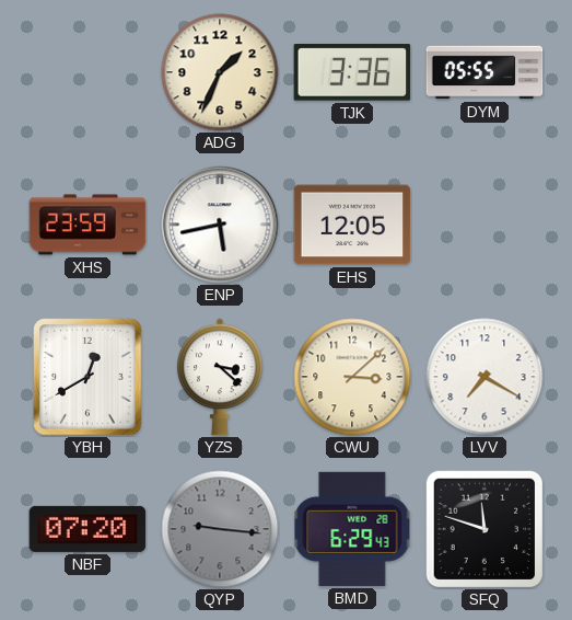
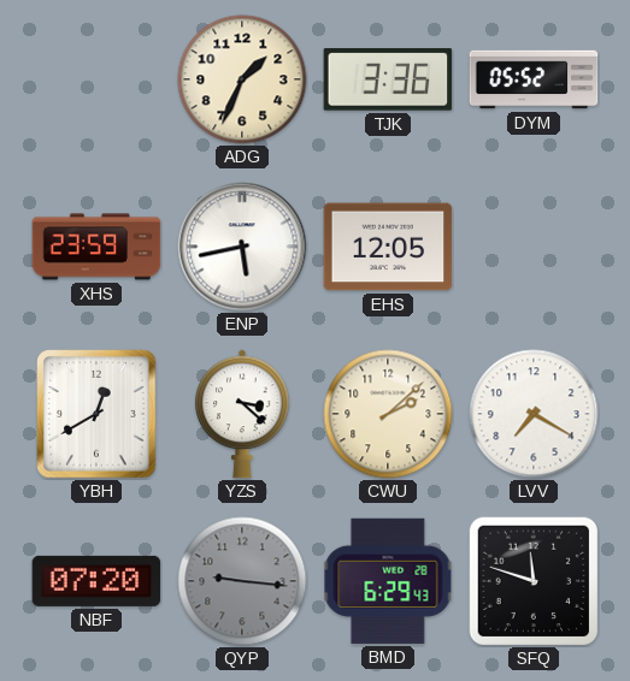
DYM: 05:55 -> 05:52 (534, 79)
CWU: 3:08 -> 2:08 (388, 414)
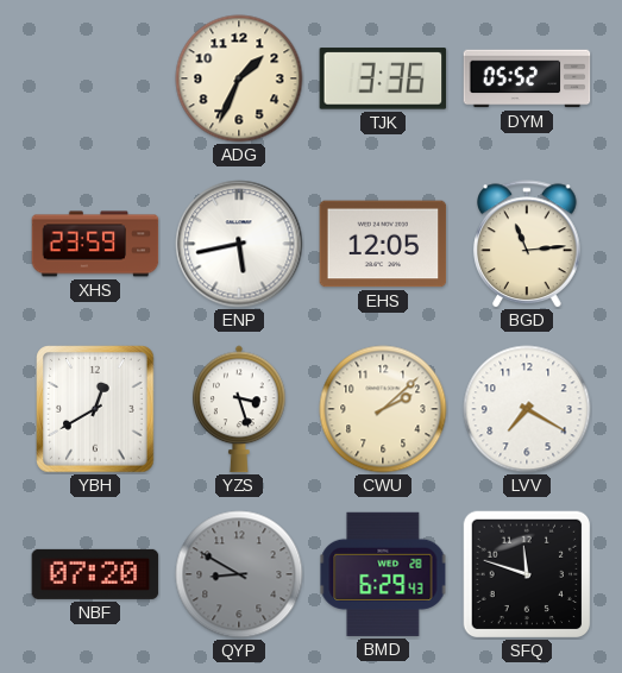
BGD: none -> 11:14 (527, 244)
YZS: 3:22 -> 3:27 (239, 409)
QYP: 9:16 -> 8:50 (239, 574)
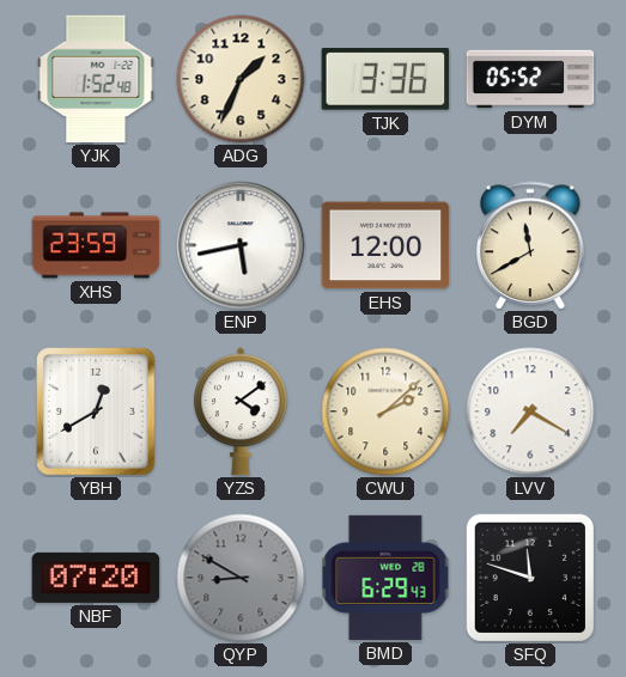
YJK: none -> 1:52 (96, 79)
EHS: 12:05 -> 12:00 (385, 245)
BGD: 11:14 -> 11:40 (530, 245)
YZS: 3:27 -> 4:09 (241, 411)
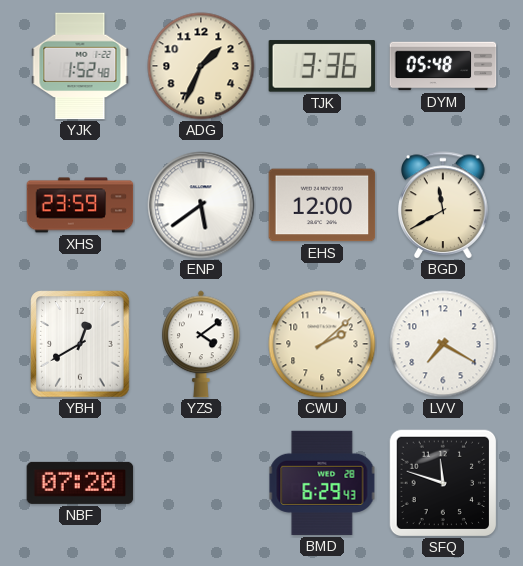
DYM: 05:52 -> 05:48 (443, 66)
ENP: 5:43 -> 5:39 (201, 205)
QYP: 8:50 -> none (241, 578)
